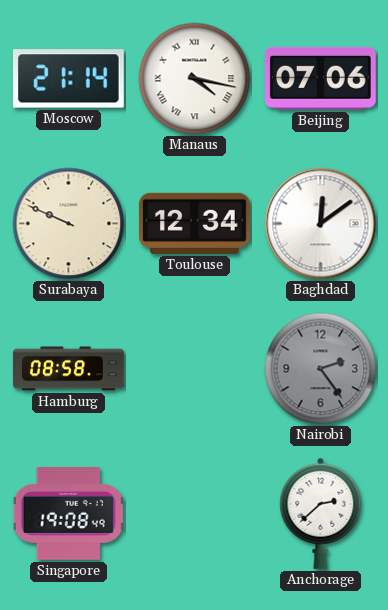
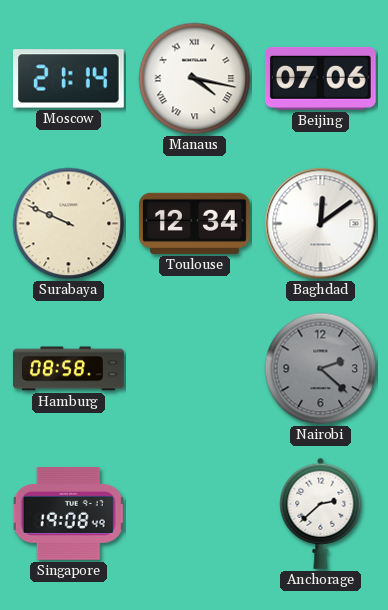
Nairobi: 2:24 -> 2:22 (321, 369)
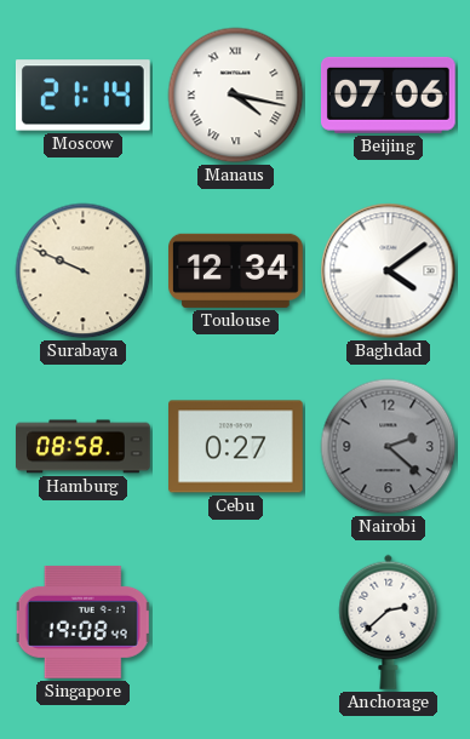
Baghdad: 12:09 -> 4:09 (389, 271)
Cebu: none -> 0:27 (236, 447)
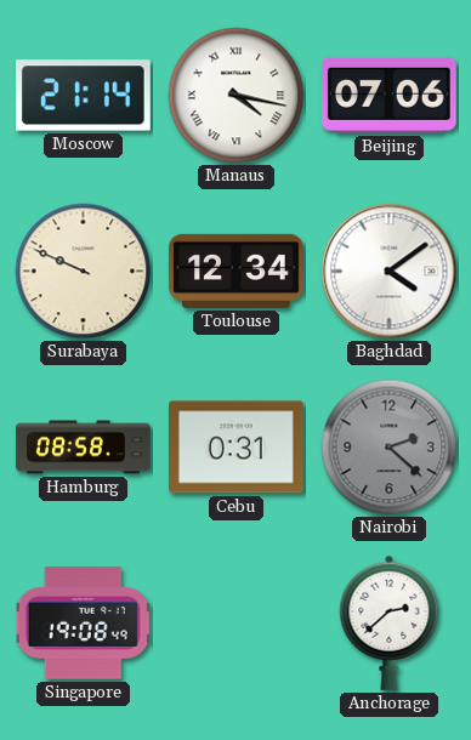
Cebu: 0:27 -> 0:31 (237, 448)
